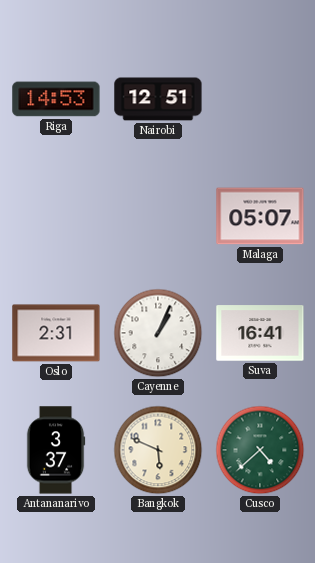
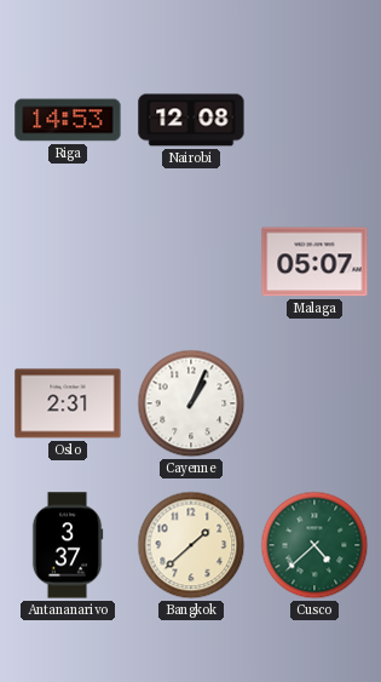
Nairobi: 12:51 -> 12:08 (191, 120)
Suva: 16:41 -> none (260, 333)
Bangkok: 5:49 -> 1:38 (191, 545)
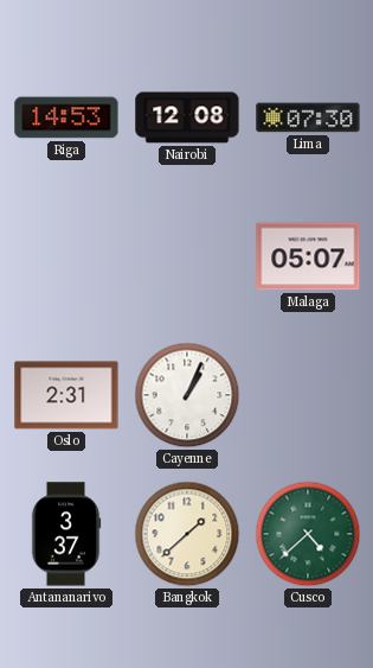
Lima: none -> 07:30 (308, 117)
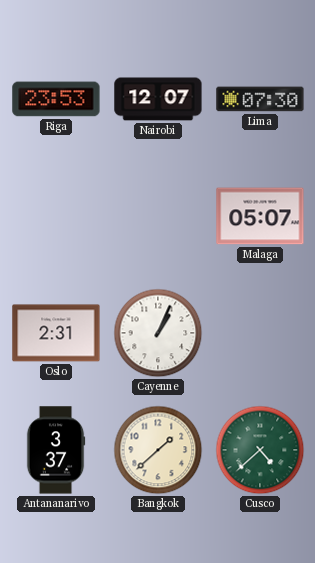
Riga: 14:53 -> 23:53 (56, 99)
Nairobi: 12:08 -> 12:07 (158, 99)
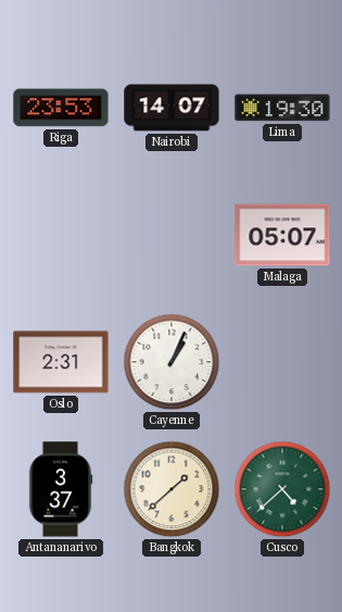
Nairobi: 12:07 -> 14:07 (172, 108)
Lima: 07:30 -> 19:30 (282, 108)
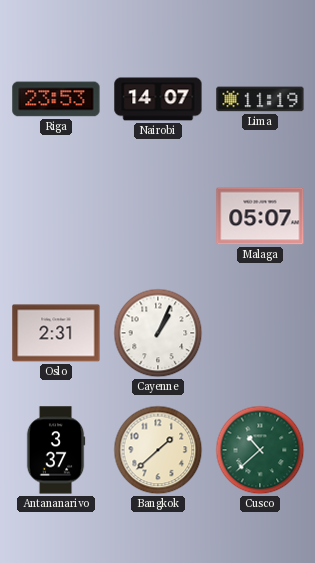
Lima: 19:30 -> 11:19 (260, 99)
Cusco: 4:38 -> 10:38 (260, 450)
